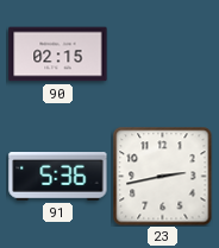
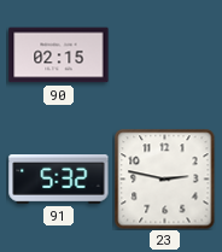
91: 5:36 -> 5:32 (59, 180)
23: 2:43 -> 2:47 (164, 178)
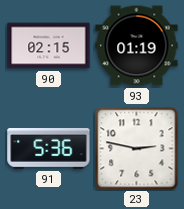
93: none -> 01:19 (137, 46)
91: 5:32 -> 5:36 (49, 149)
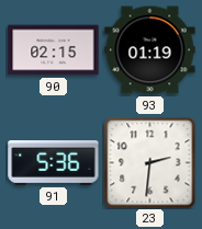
23: 2:47 -> 2:31 (149, 162)
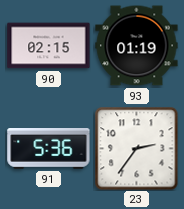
23: 2:31 -> 2:36 (136, 148)
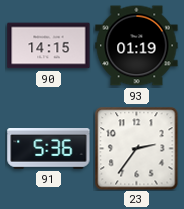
90: 02:15 -> 14:15 (49, 46)
